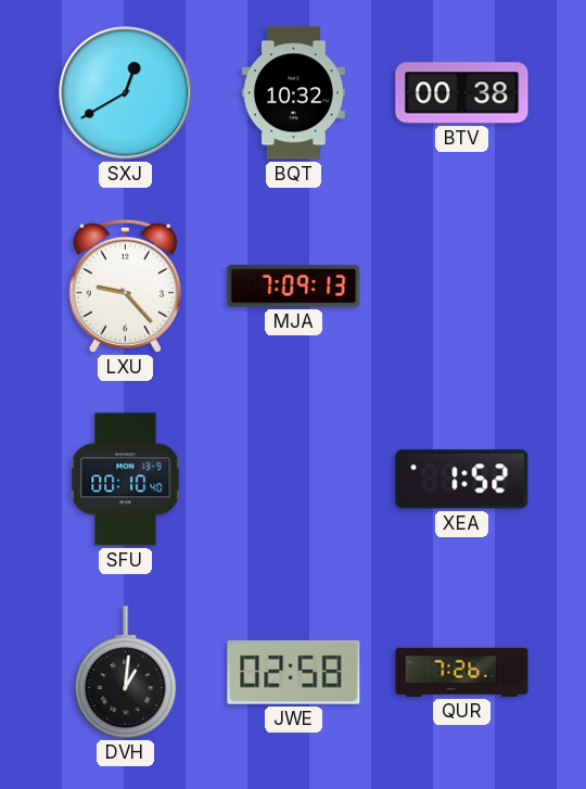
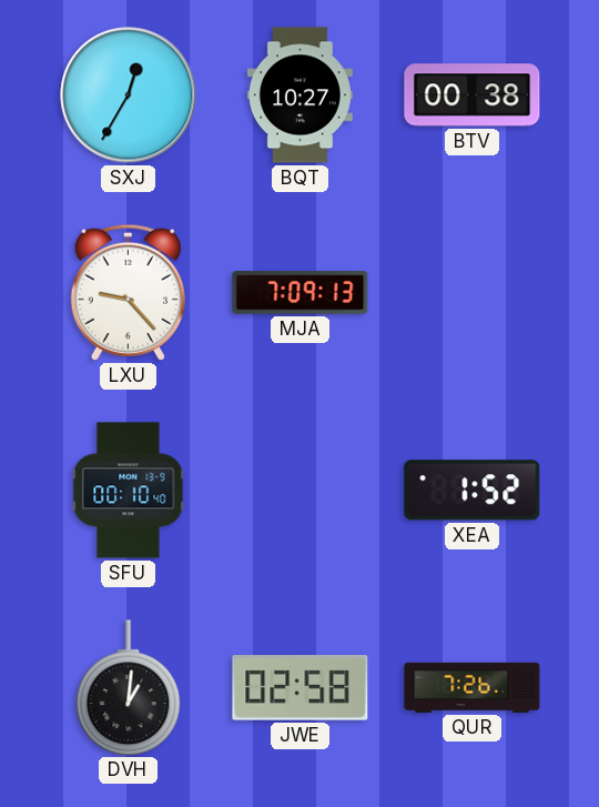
SXJ: 12:40 -> 12:35 (129, 95)
BQT: 10:32 -> 10:27 (299, 95)
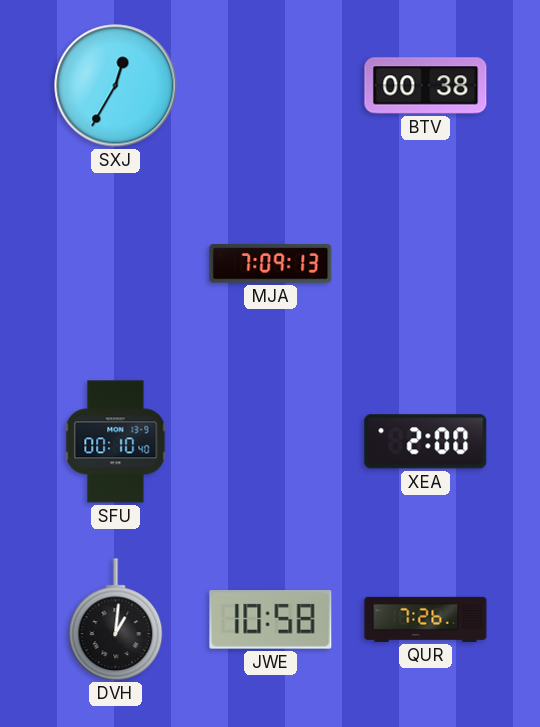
BQT: 10:27 -> none (299, 95)
LXU: 9:23 -> none (128, 292)
XEA: 1:52 -> 2:00 (426, 442)
JWE: 02:58 -> 10:58 (271, 620)
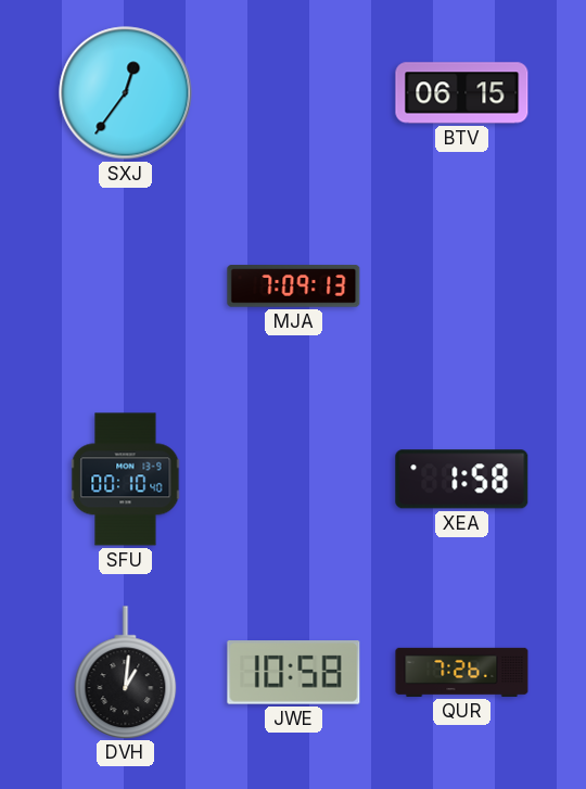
SXJ: 12:35 -> 12:36 (126, 93)
BTV: 00:38 -> 06:15 (462, 93)
XEA: 2:00 -> 1:58 (462, 480)
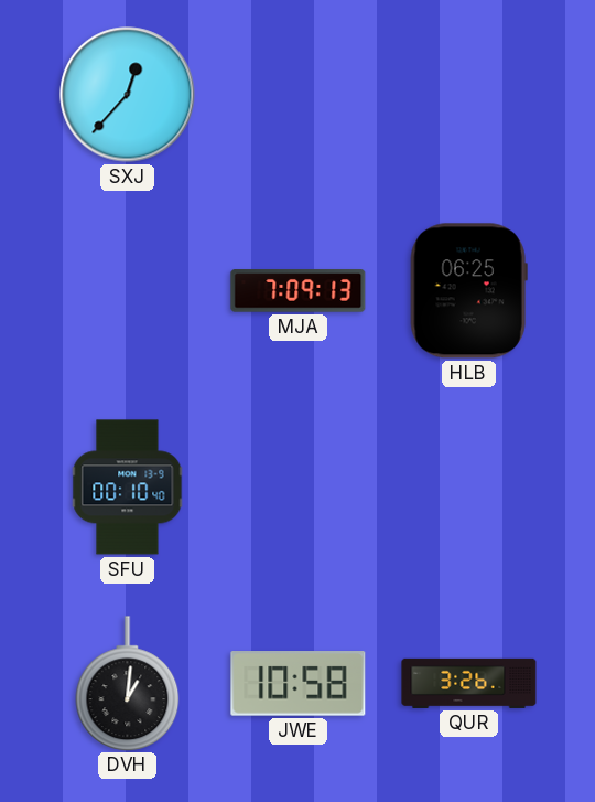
SXJ: 12:36 -> 12:37 (128, 95)
BTV: 06:15 -> none (462, 93)
HLB: none -> 06:25 (468, 291)
XEA: 1:58 -> none (462, 480)
QUR: 7:26 -> 3:26 (469, 683)
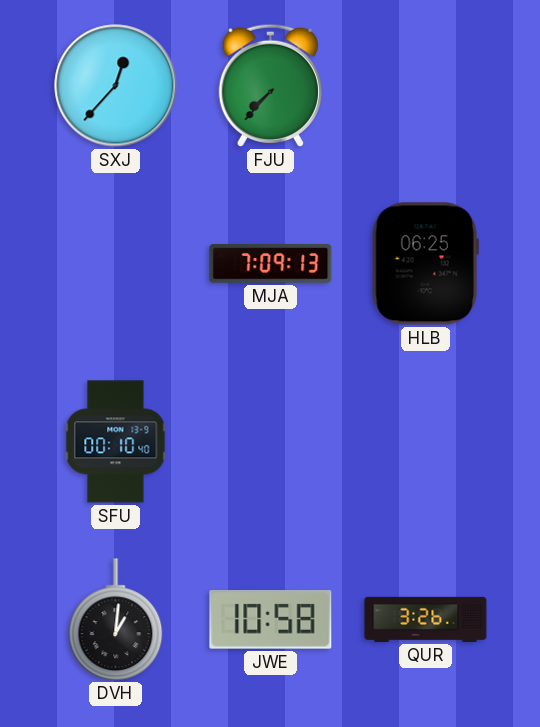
FJU: none -> 7:37 (270, 85)
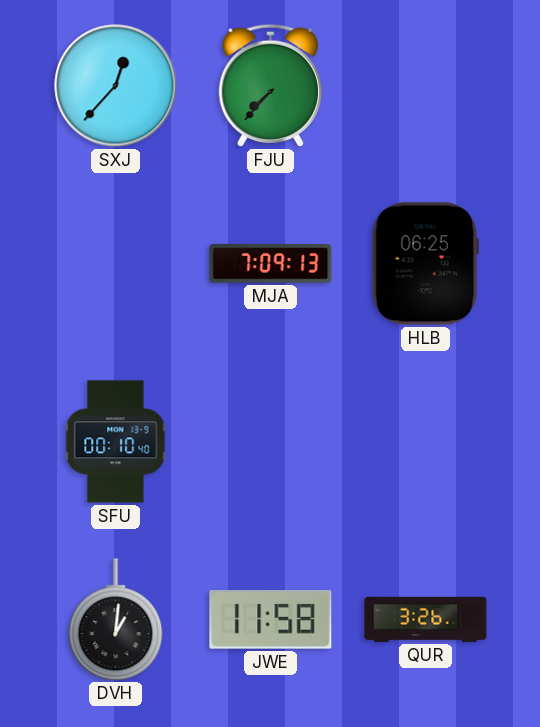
JWE: 10:58 -> 11:58 (271, 620)
